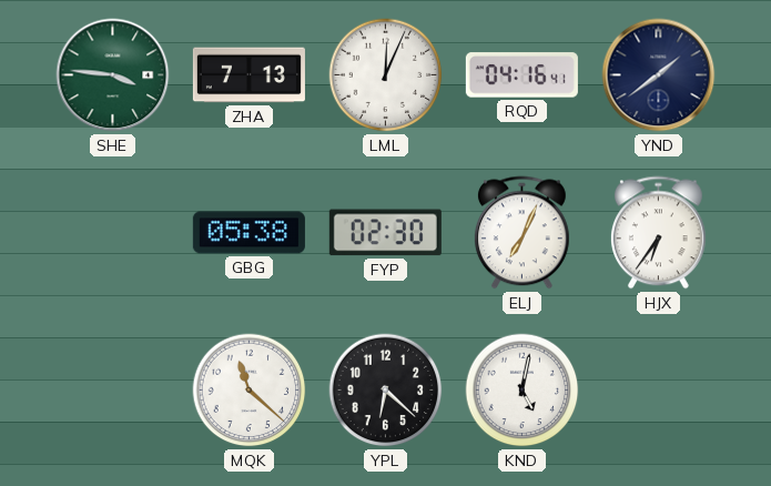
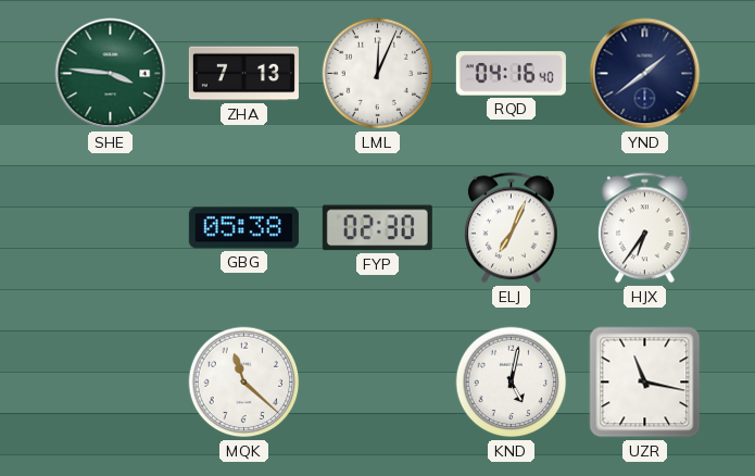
RQD: 04:16:41 -> 04:16:40 (511, 74)
YPL: 6:22 -> none (386, 391)
UZR: none -> 11:17 (645, 383)
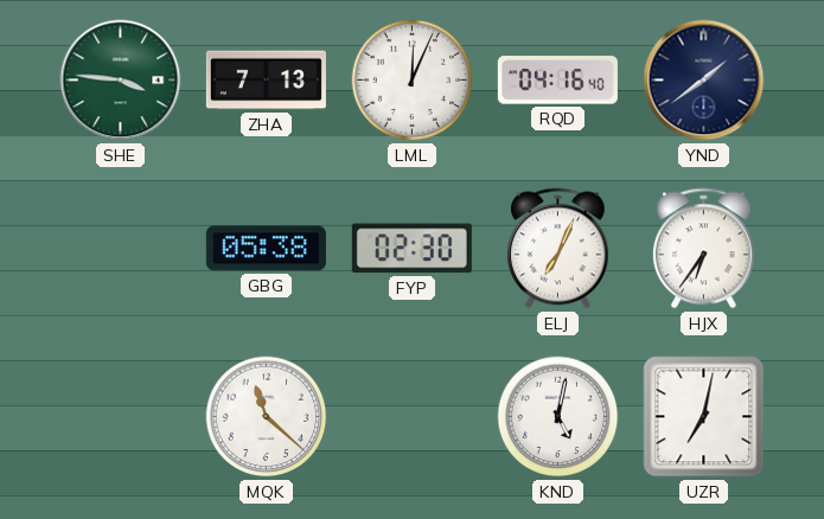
UZR: 11:17 -> 7:02 (704, 417)
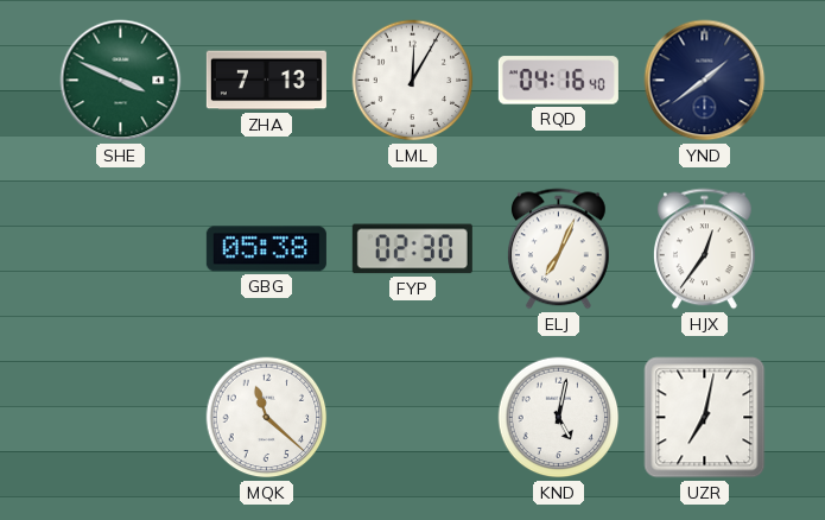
SHE: 3:46 -> 3:49 (121, 81)
LML: 12:04 -> 12:05 (413, 81)
HJX: 6:36 -> 12:36 (704, 249)
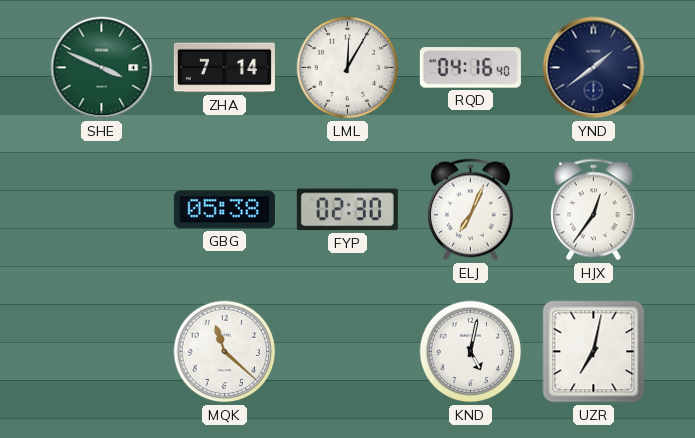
ZHA: 7:13 -> 7:14 (224, 68)
